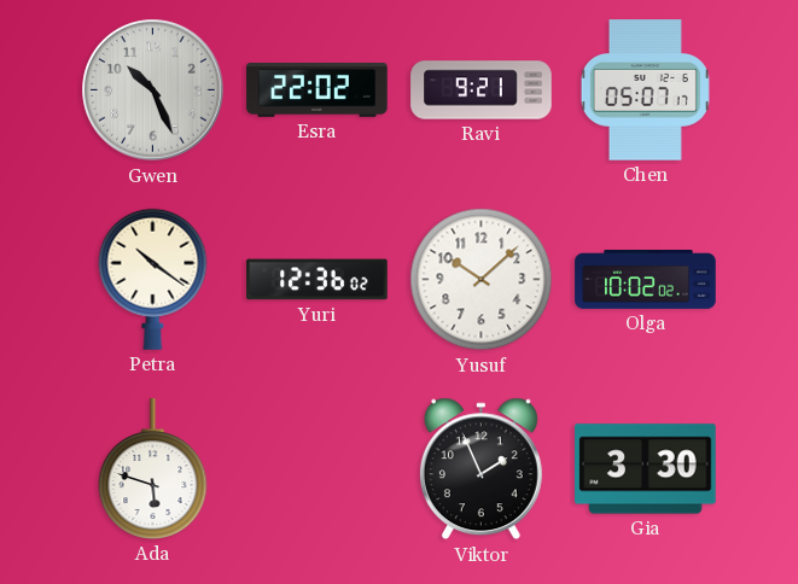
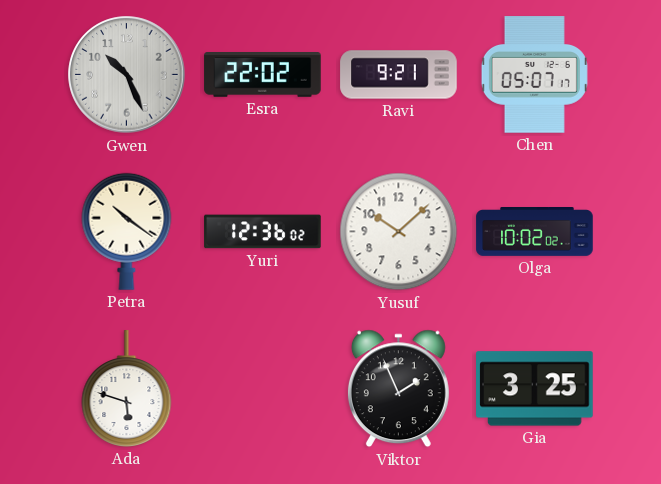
Gia: 3:30 -> 3:25 (535, 389)
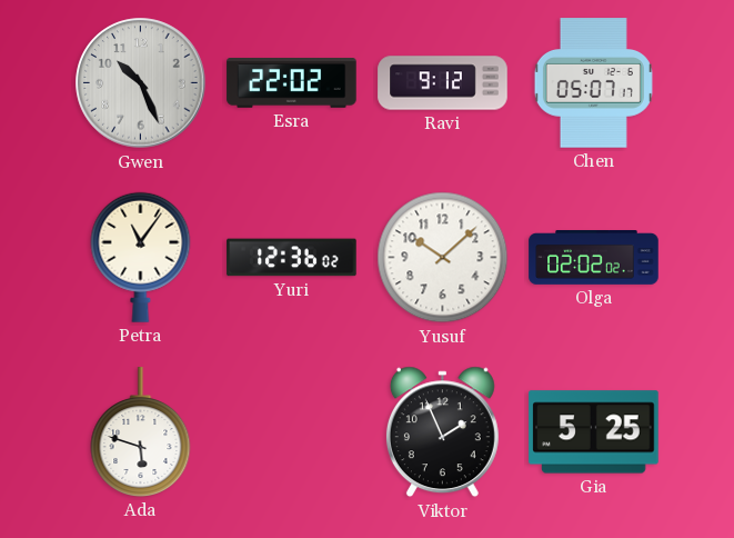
Ravi: 9:21 -> 9:12 (443, 83)
Petra: 10:21 -> 11:06 (141, 257)
Olga: 10:02 -> 02:02 (594, 258)
Gia: 3:25 -> 5:25 (594, 432)
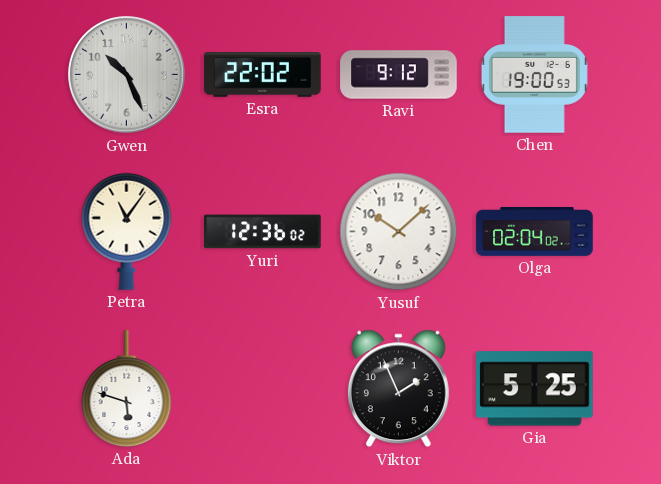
Chen: 05:07 -> 19:00 (534, 75)
Olga: 02:02 -> 02:04 (535, 232)
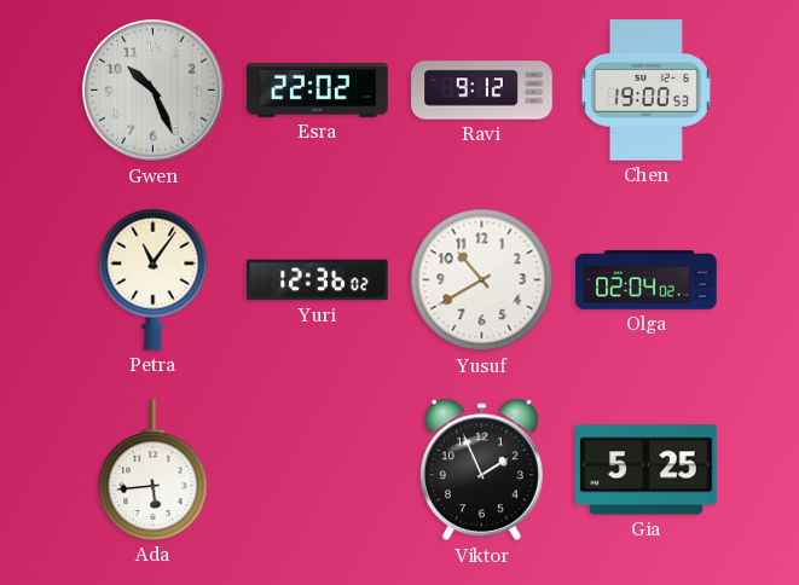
Yusuf: 10:08 -> 10:40 (482, 280)
Ada: 5:48 -> 5:44 (154, 470)
